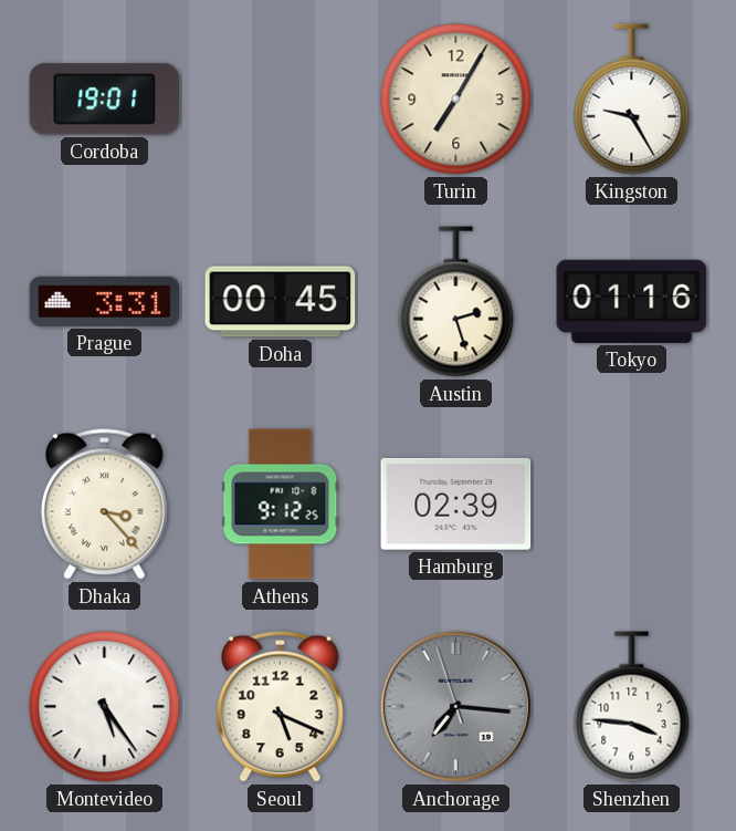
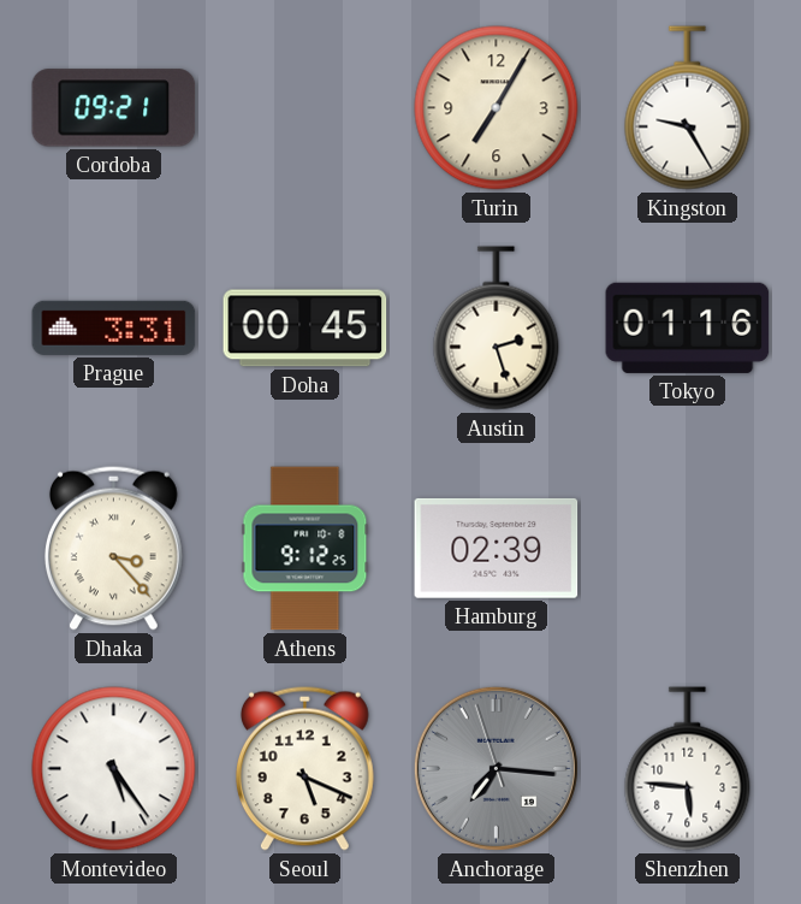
Cordoba: 19:01 -> 09:21 (114, 108)
Shenzhen: 3:46 -> 5:46 (688, 769)
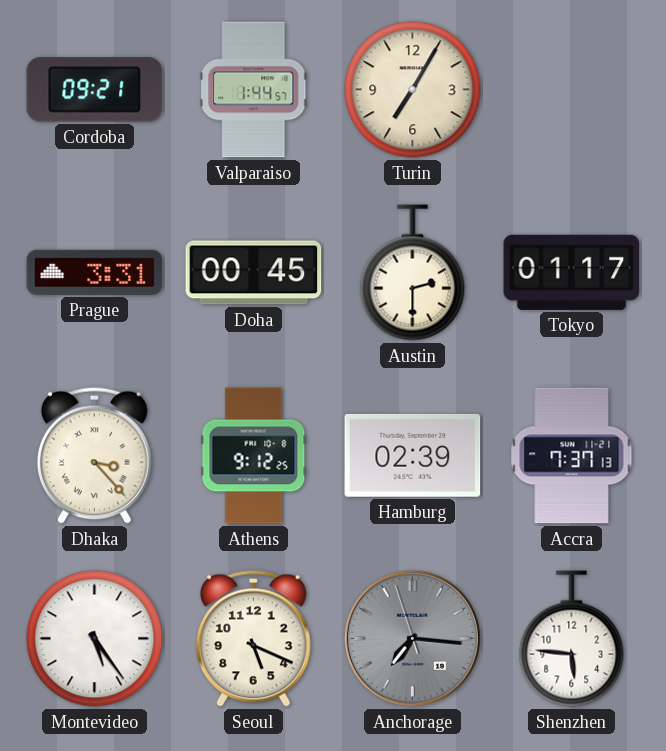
Valparaiso: none -> 1:44 (254, 90)
Kingston: 9:25 -> none (688, 108)
Austin: 2:27 -> 2:30 (413, 273)
Tokyo: 01:16 -> 01:17 (572, 272)
Accra: none -> 7:37 (572, 456)
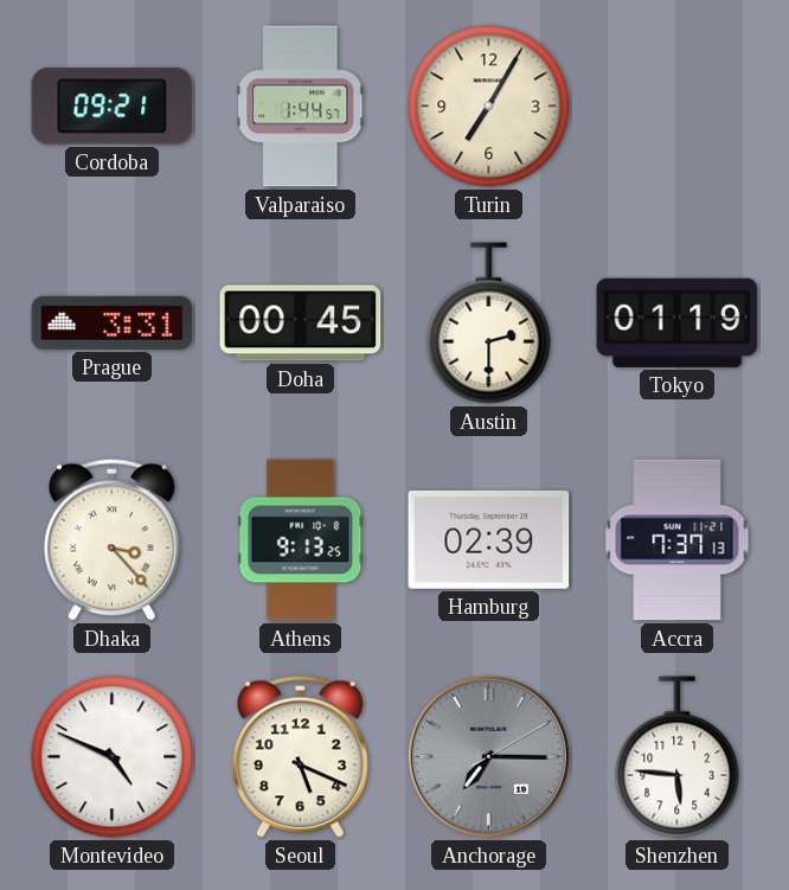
Tokyo: 01:17 -> 01:19 (678, 322)
Athens: 9:12 -> 9:13 (301, 540)
Montevideo: 5:24 -> 4:49 (113, 757)
Anchorage: 7:15:57 -> 7:15:10 (488, 756)
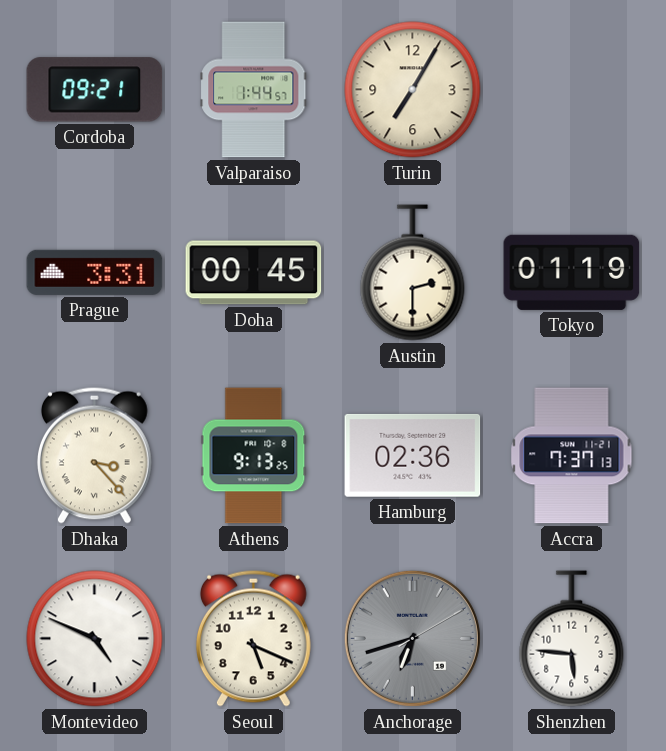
Hamburg: 02:39 -> 02:36 (413, 455)
Anchorage: 7:15 -> 6:42 (412, 638)
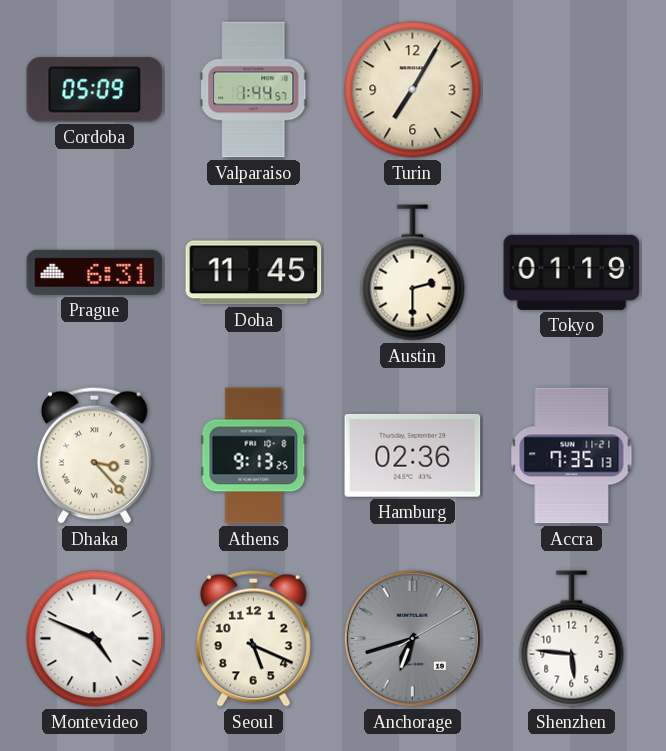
Cordoba: 09:21 -> 05:09 (95, 90)
Prague: 3:31 -> 6:31 (95, 272)
Doha: 00:45 -> 11:45 (254, 273)
Accra: 7:37 -> 7:35 (572, 456)
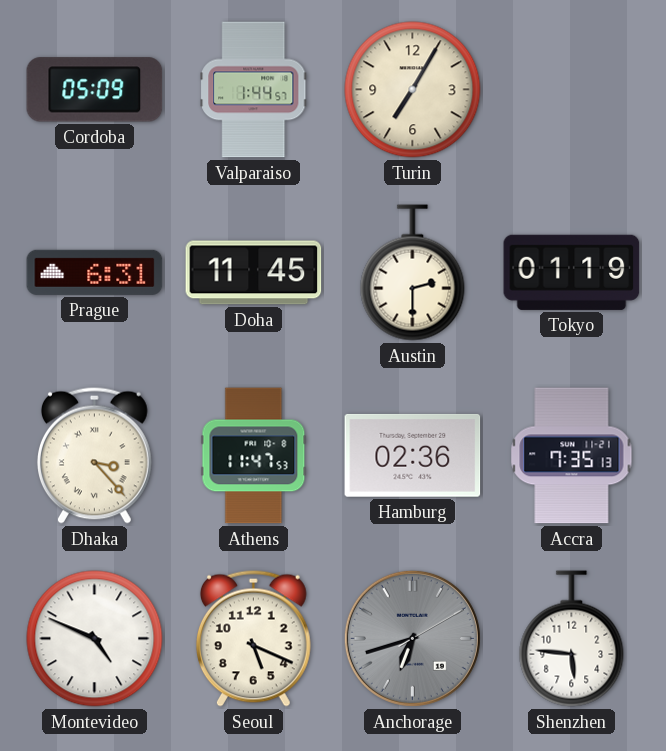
Athens: 9:13 -> 11:47 (254, 456)
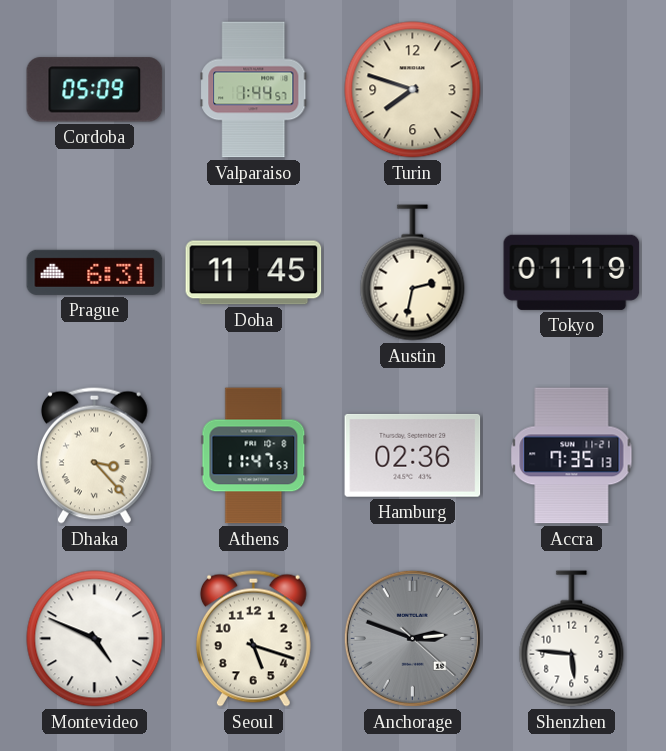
Turin: 7:05 -> 7:48 (413, 90)
Austin: 2:30 -> 2:32 (413, 273)
Seoul: 5:19 -> 5:18 (253, 638)
Anchorage: 6:42 -> 2:48 (412, 638)
